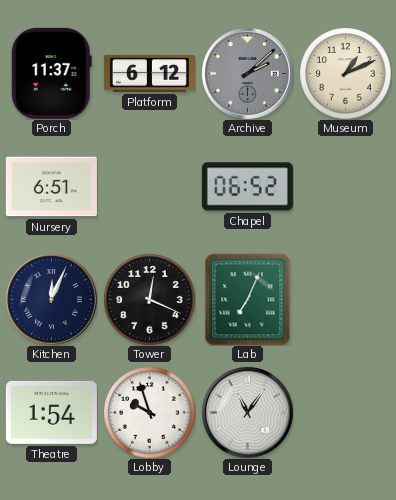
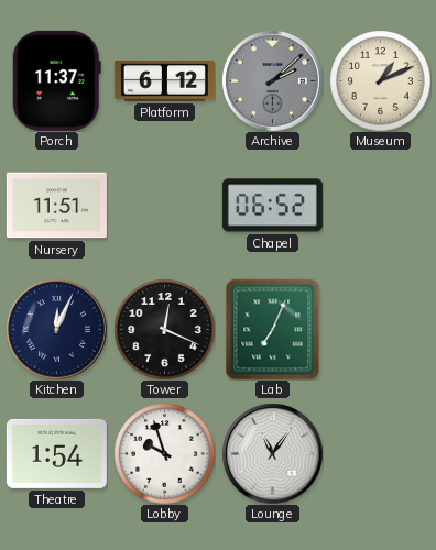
Nursery: 6:51 -> 11:51 (56, 206)
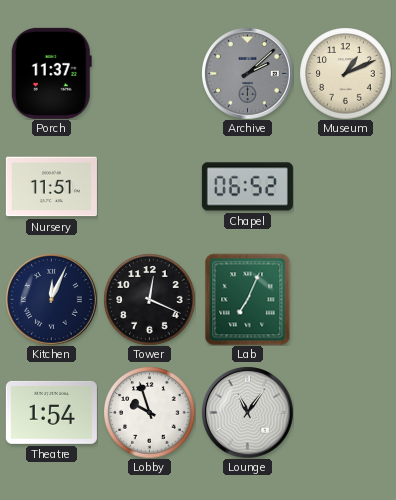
Platform: 6:12 -> none (164, 81)
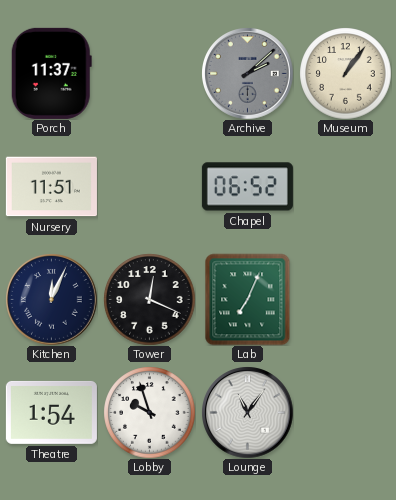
Museum: 1:11 -> 1:06 (345, 73)
